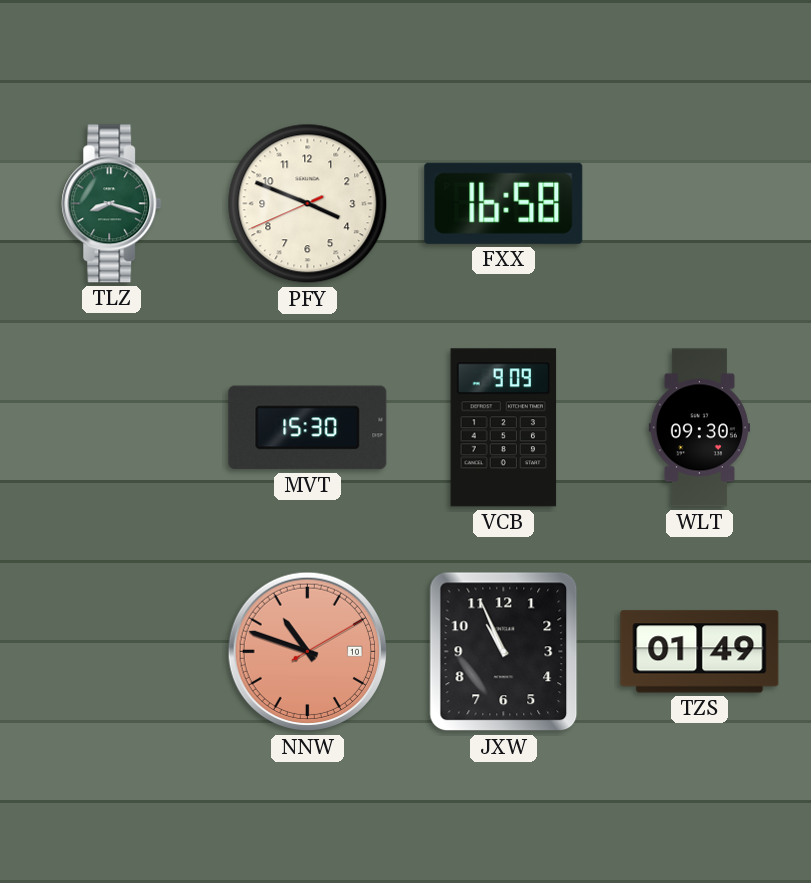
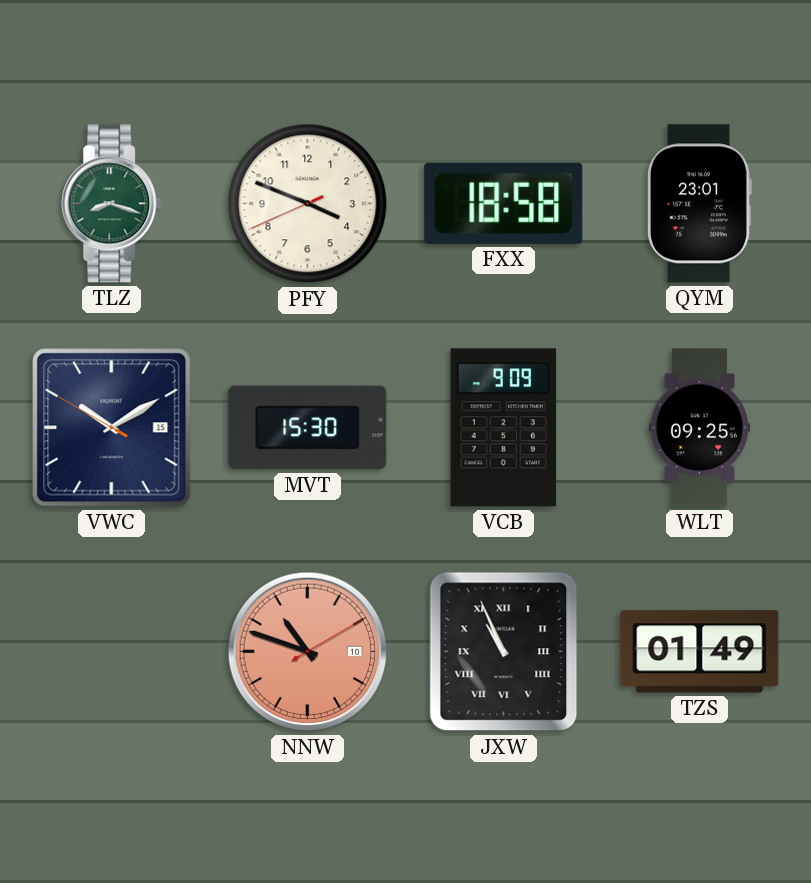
FXX: 16:58 -> 18:58 (504, 203)
QYM: none -> 23:01 (700, 204)
VWC: none -> 10:09 (112, 428)
WLT: 09:30 -> 09:25 (699, 428)
JXW numerals: Arabic -> Roman (504, 652)
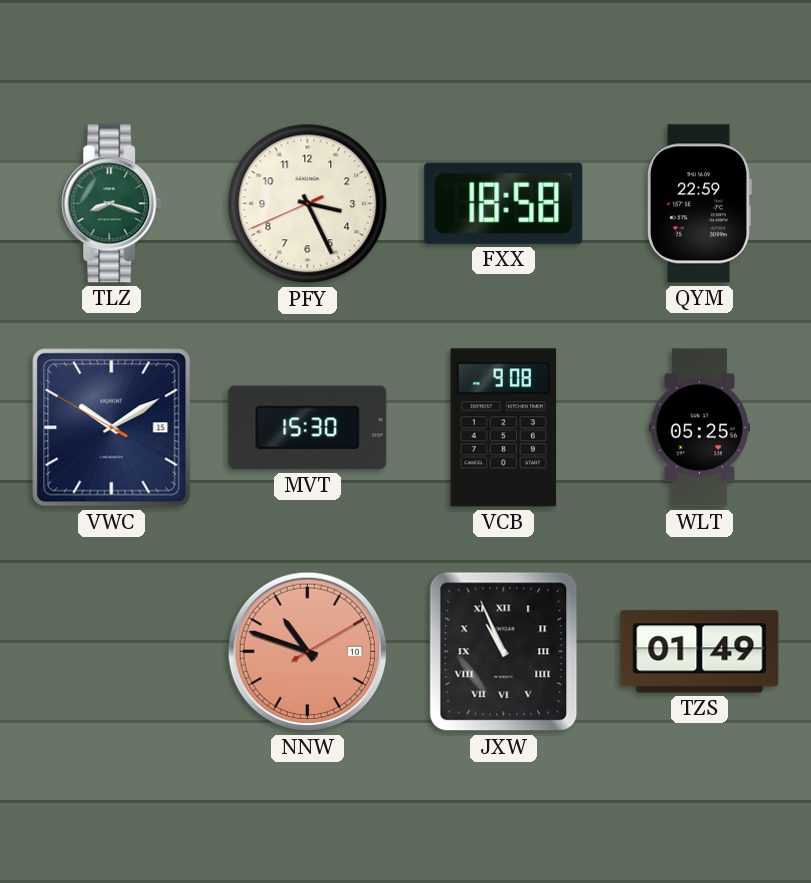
PFY: 3:48 -> 3:25 (308, 204)
QYM: 23:01 -> 22:59 (700, 204)
VCB: 9:09 -> 9:08 (504, 428)
WLT: 09:25 -> 05:25 (699, 428)
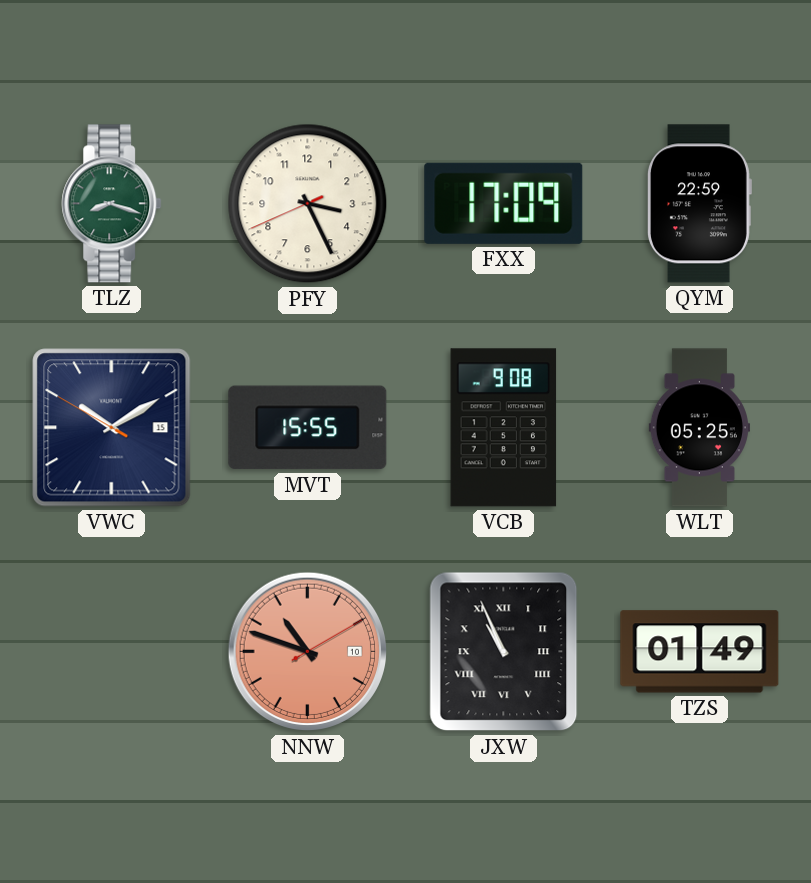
FXX: 18:58 -> 17:09 (504, 203)
MVT: 15:30 -> 15:55 (308, 428)
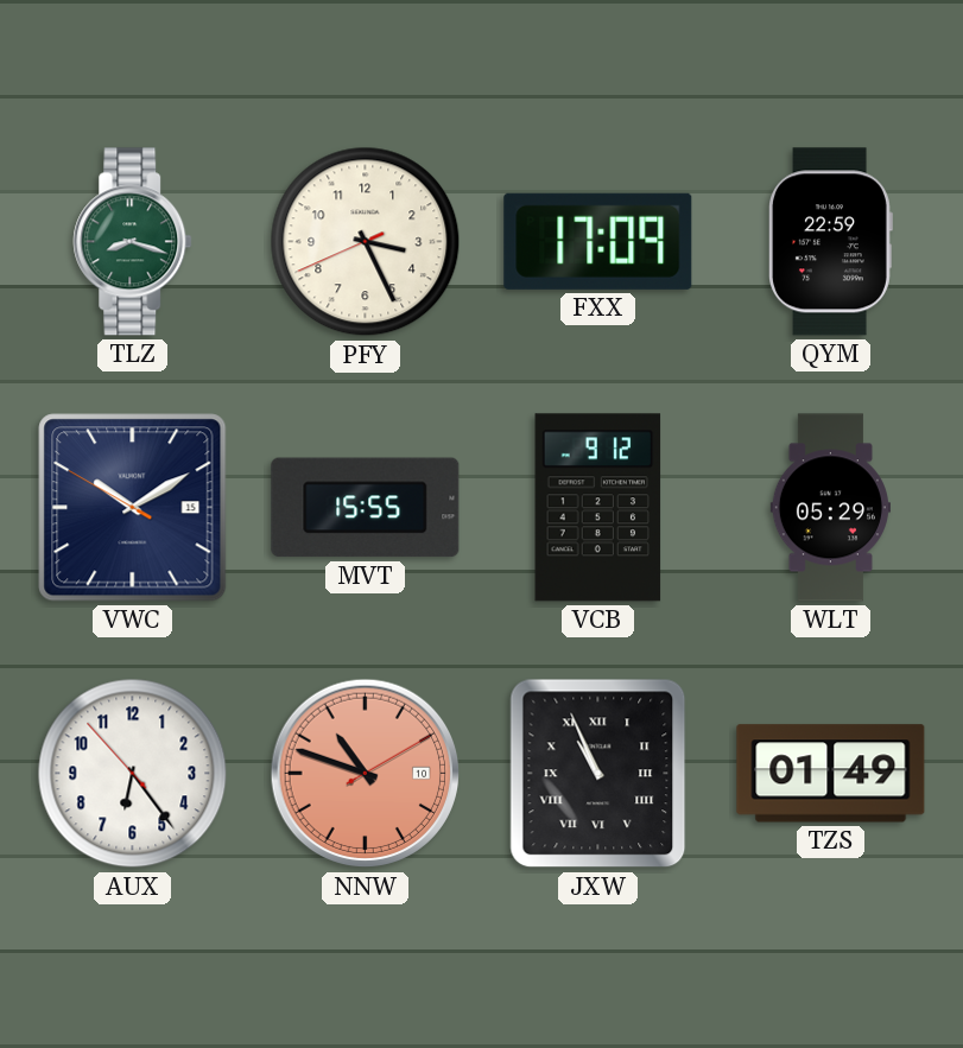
VCB: 9:08 -> 9:12 (598, 508)
WLT: 05:25 -> 05:29 (830, 508)
AUX: none -> 6:23 (133, 774)
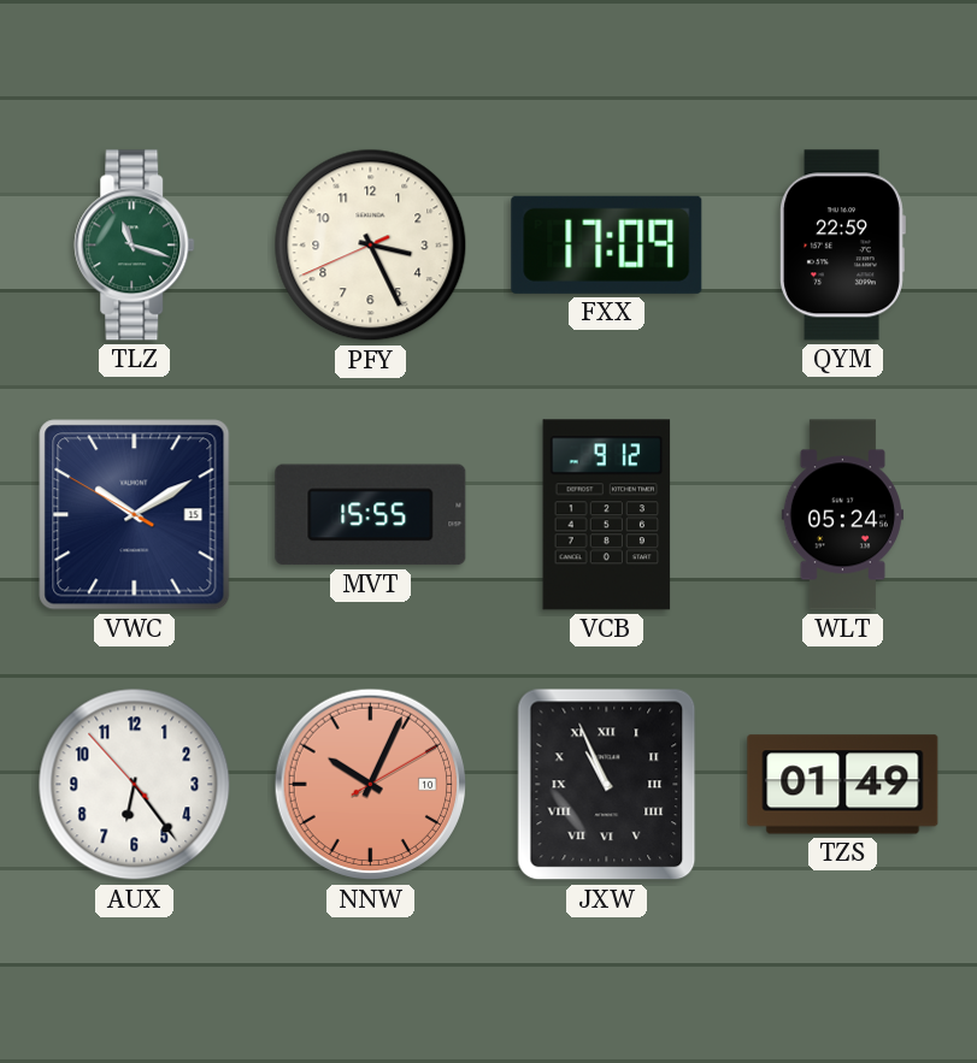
TLZ: 8:18 -> 11:18 (135, 246)
WLT: 05:29 -> 05:24 (842, 515)
NNW: 10:48 -> 10:04 (371, 785)
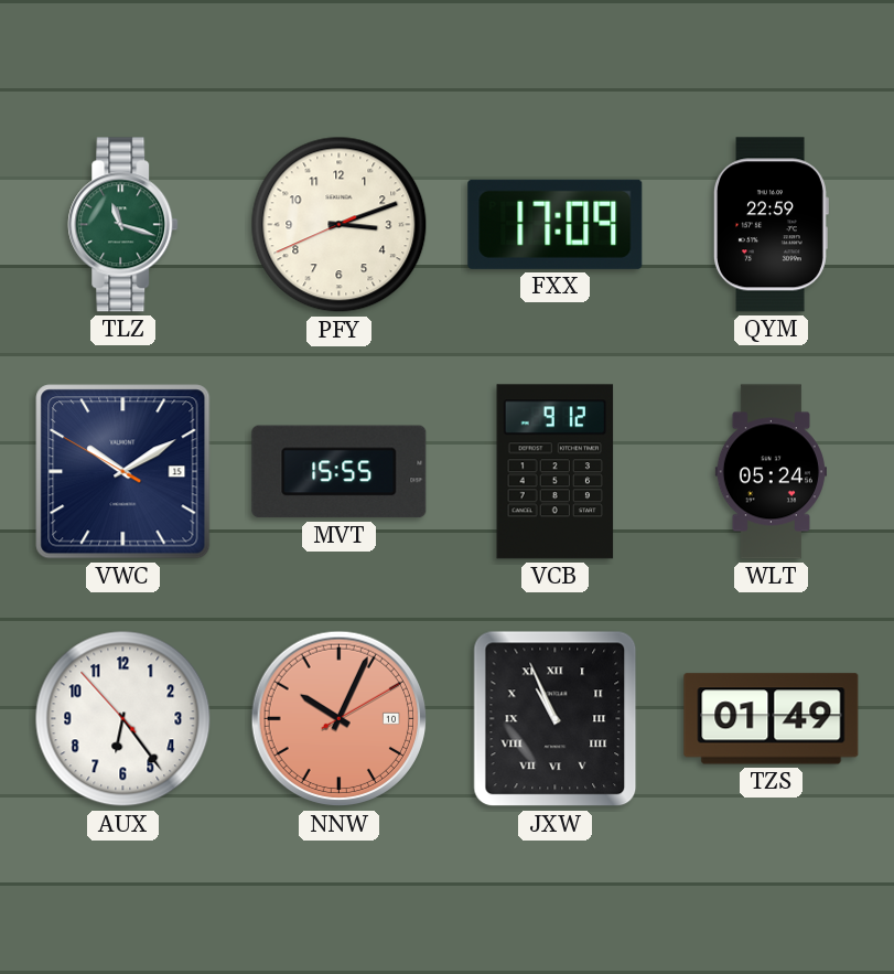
PFY: 3:25 -> 3:11 (340, 225)
